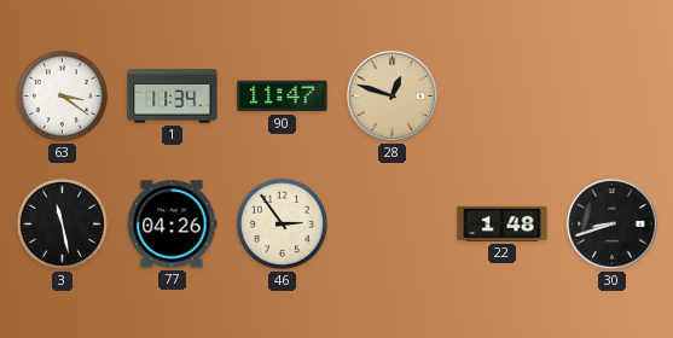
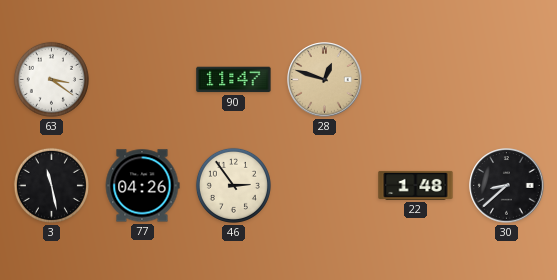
1: 11:34 -> none (173, 97)
30: 8:42 -> 8:38 (507, 186)
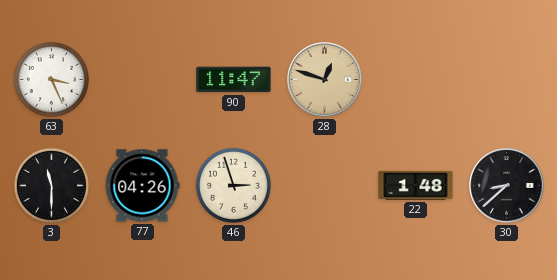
63: 3:21 -> 3:26 (51, 79)
3: 11:28 -> 11:30 (51, 185)
46: 2:54 -> 2:57 (233, 185)
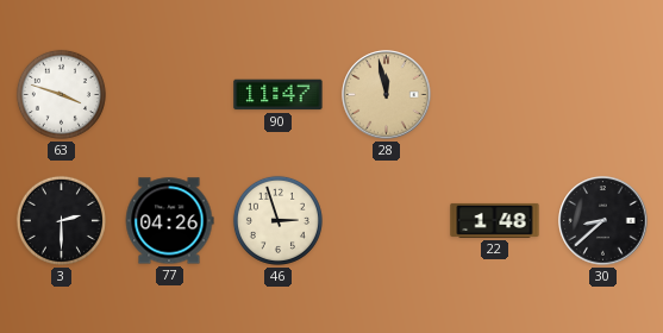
63: 3:26 -> 3:48 (61, 94)
28: 12:48 -> 11:58 (387, 95)
3: 11:30 -> 2:30 (61, 220)
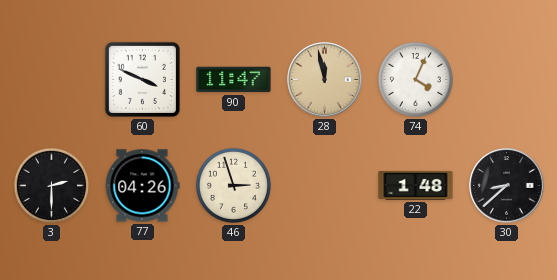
63: 3:48 -> none (61, 94)
60: none -> 3:49 (142, 79)
74: none -> 4:04 (415, 79)
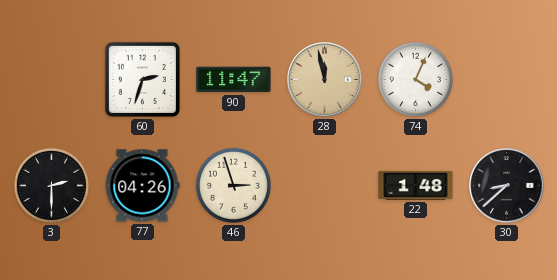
60: 3:49 -> 2:33 (142, 79)
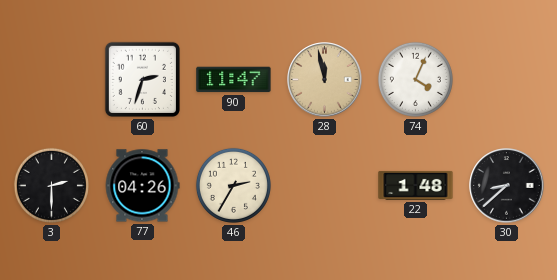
46: 2:57 -> 2:35 (233, 185)
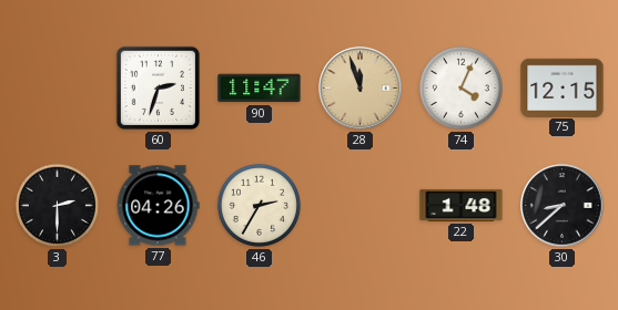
28: 11:58 -> 11:57 (361, 89)
75: none -> 12:15 (563, 87)
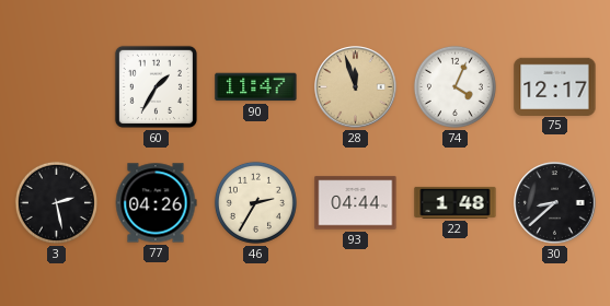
60: 2:33 -> 1:35 (156, 86)
75: 12:15 -> 12:17 (555, 86)
3: 2:30 -> 2:28 (56, 202)
93: none -> 04:44 (356, 203)
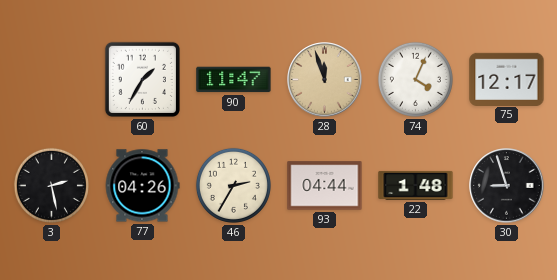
30: 8:38 -> 8:57 (507, 186)
